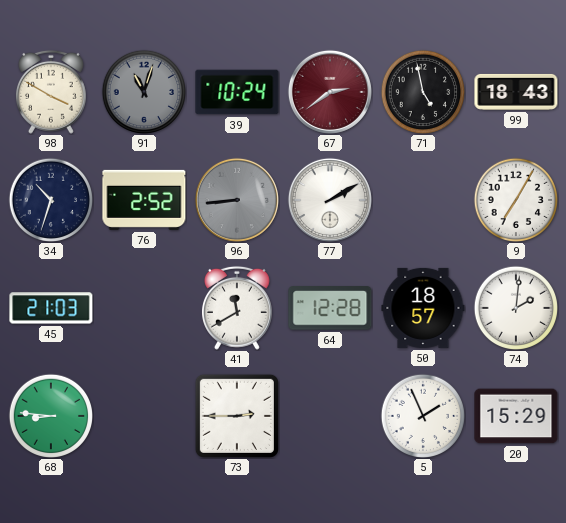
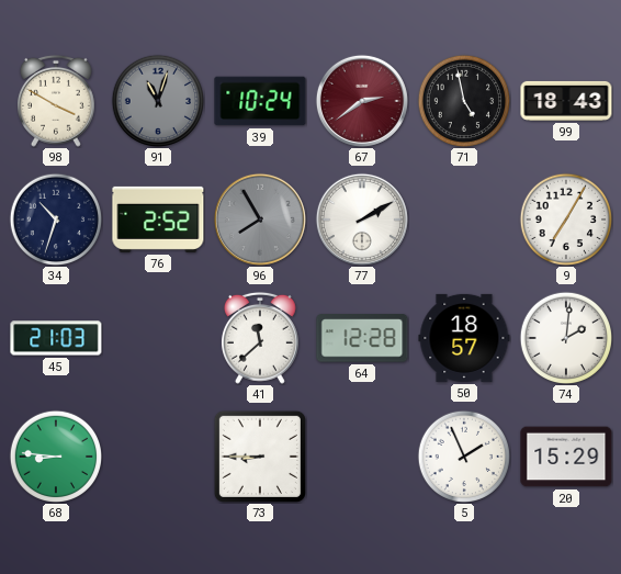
96: 8:44 -> 7:55 (260, 220)
41: 11:40 -> 11:38 (260, 338)
73: 2:45 -> 8:45 (260, 457)
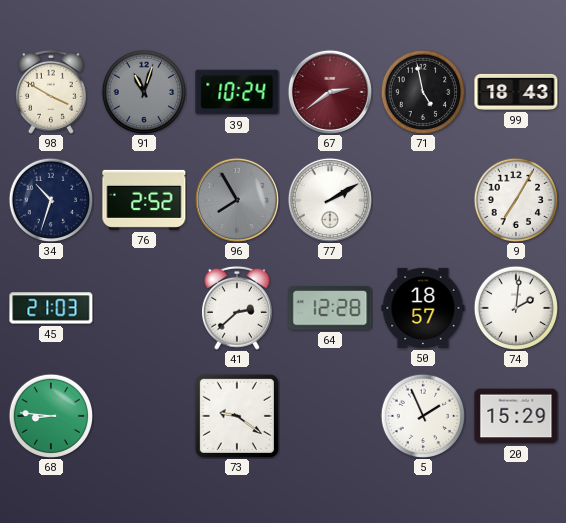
41: 11:38 -> 2:38 (237, 308)
73: 8:45 -> 9:21 (237, 416)
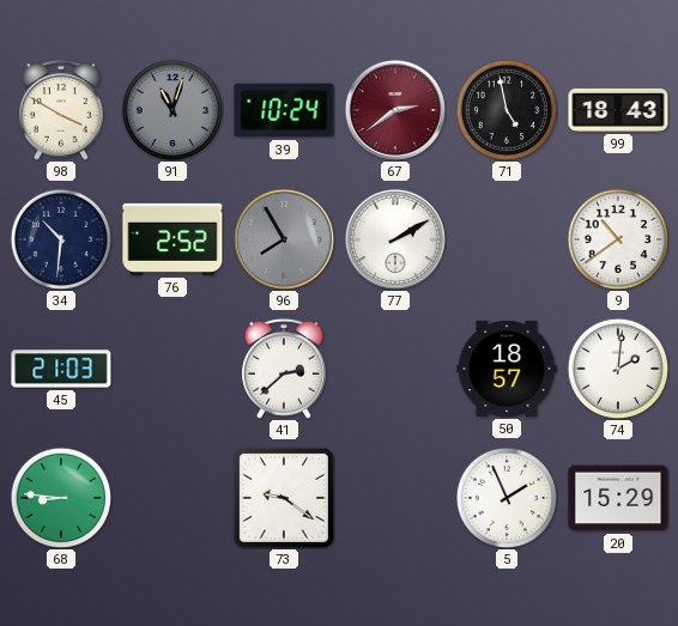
34: 10:33 -> 10:31 (60, 238)
9: 7:05 -> 10:39 (617, 238)
64: 12:28 -> none (330, 308)
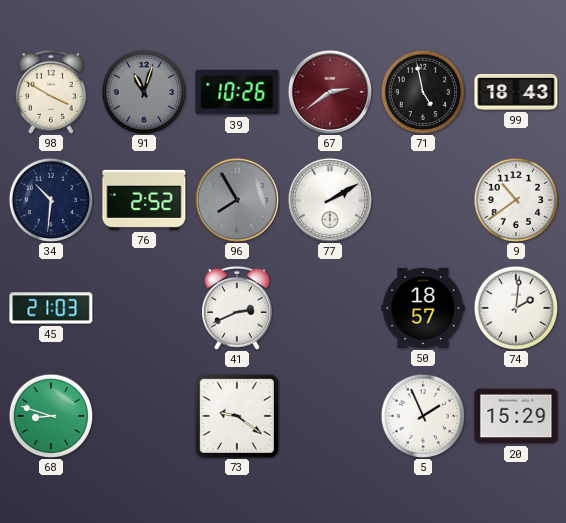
39: 10:24 -> 10:26 (237, 92)
41: 2:38 -> 2:41 (237, 308)
68: 8:46 -> 8:48 (50, 415)
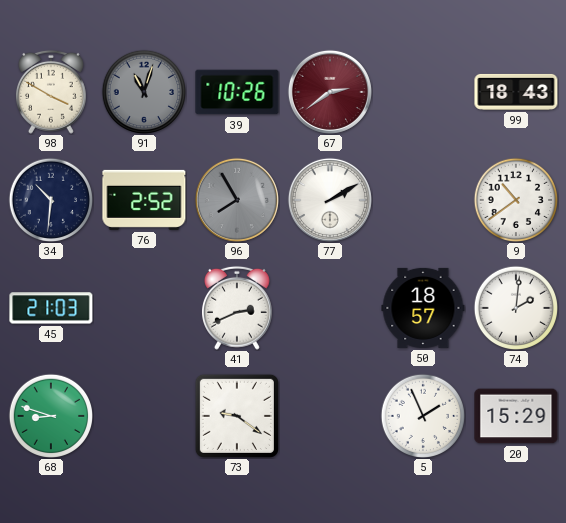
71: 4:58 -> none (422, 91)
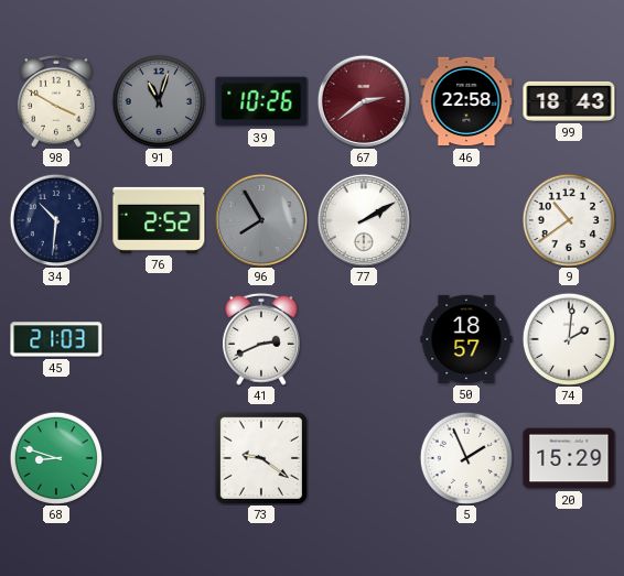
46: none -> 22:58 (466, 101)
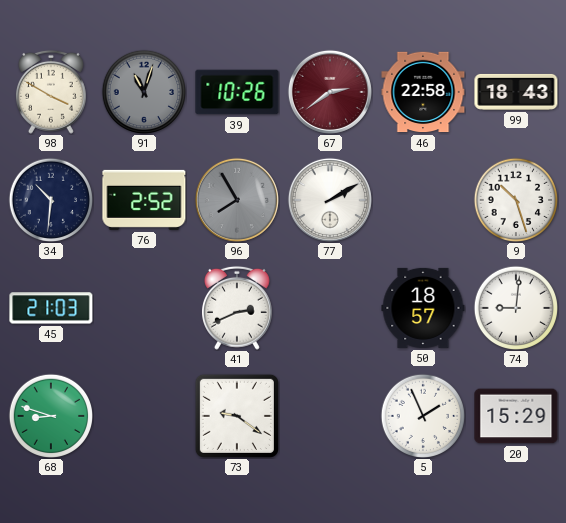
9: 10:39 -> 10:27 (515, 199)
74: 2:01 -> 9:01 (515, 307)
